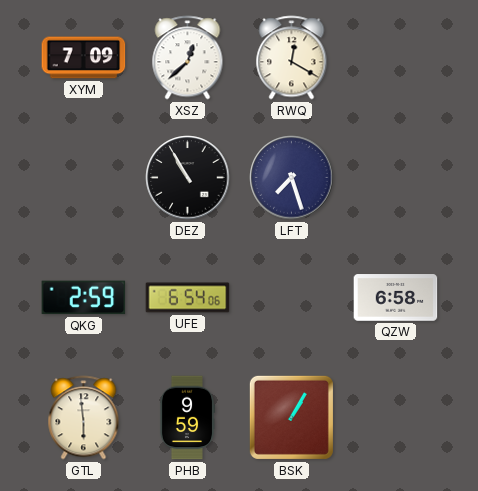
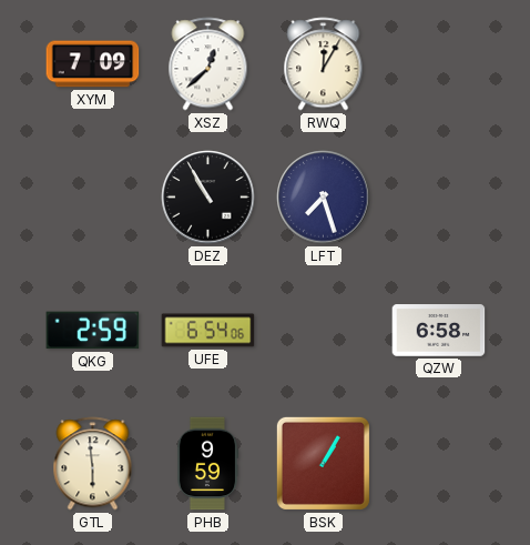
RWQ: 12:20 -> 12:05 (324, 64)
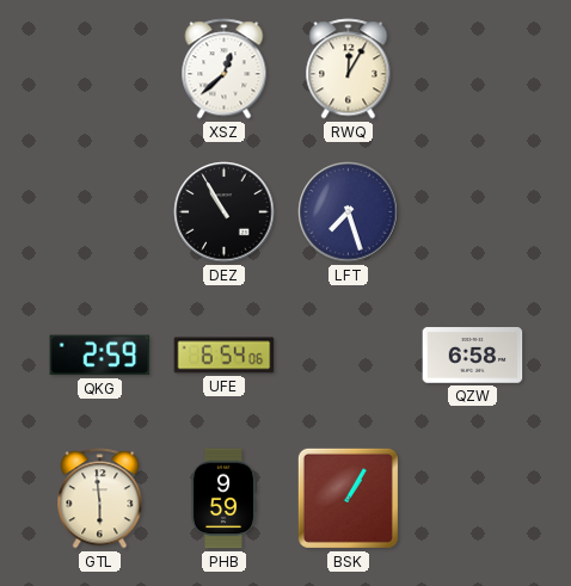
XYM: 7:09 -> none (93, 64)
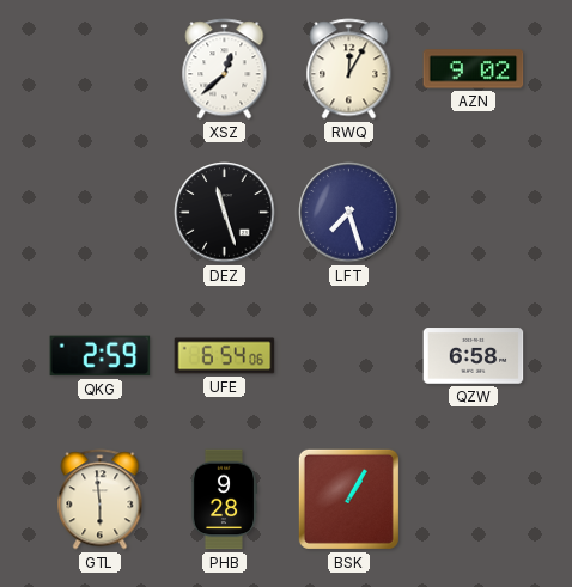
AZN: none -> 9:02 (474, 69)
DEZ: 10:55 -> 11:27 (225, 213)
PHB: 9:59 -> 9:28 (224, 500)
